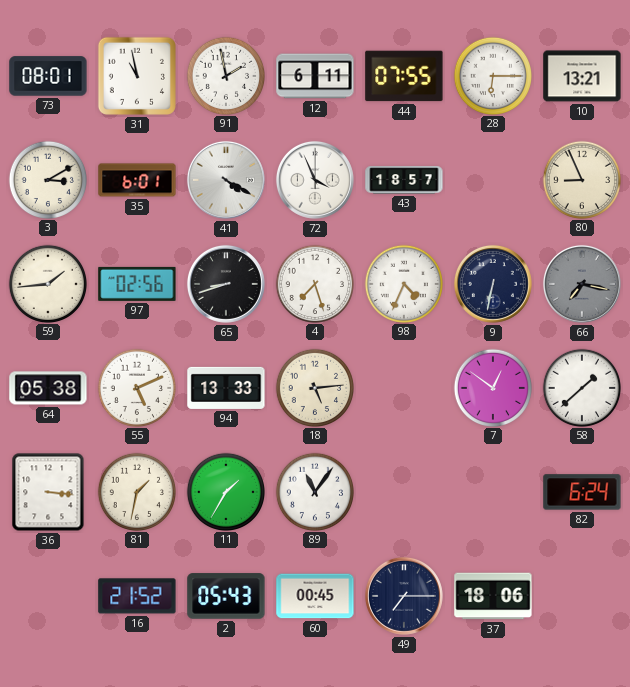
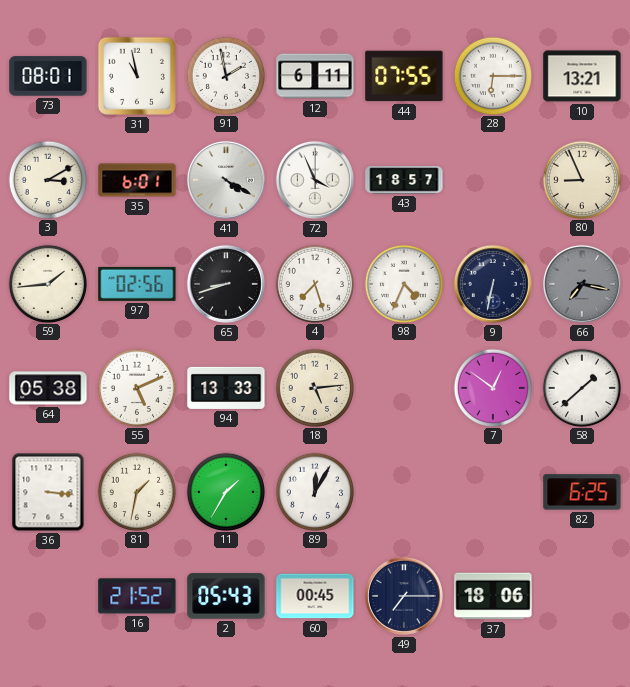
89: 11:06 -> 12:05 (314, 491)
82: 6:24 -> 6:25 (582, 492)
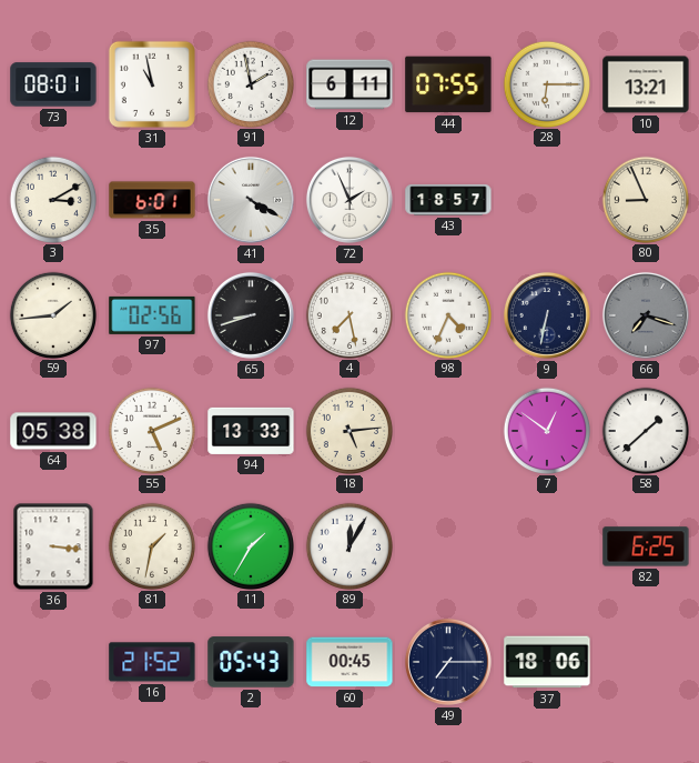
72: 3:56 -> 1:56 (349, 200)
4: 7:27 -> 7:28 (348, 314)
66: 7:17 -> 7:18 (646, 315)
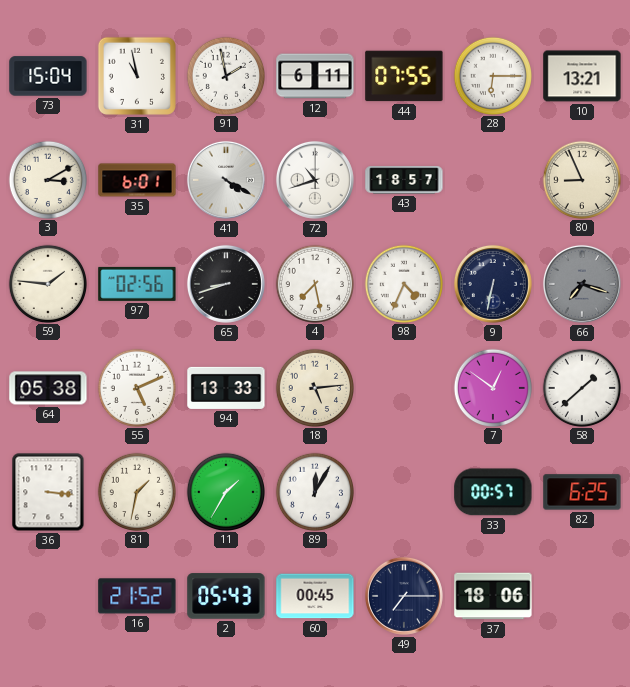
73: 08:01 -> 15:04 (48, 76)
72: 1:56 -> 10:42 (315, 180)
59: 1:44 -> 1:46 (47, 283)
33: none -> 00:57 (493, 492)
